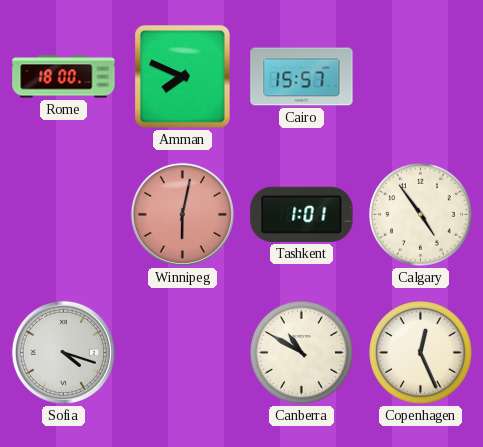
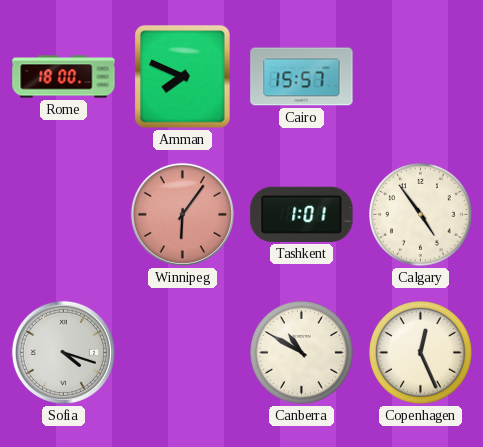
Winnipeg: 6:02 -> 6:06 (182, 214)
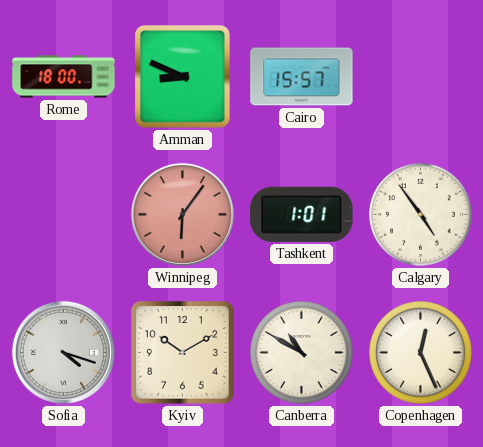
Amman: 7:49 -> 8:49 (183, 77)
Kyiv: none -> 10:10 (183, 353)
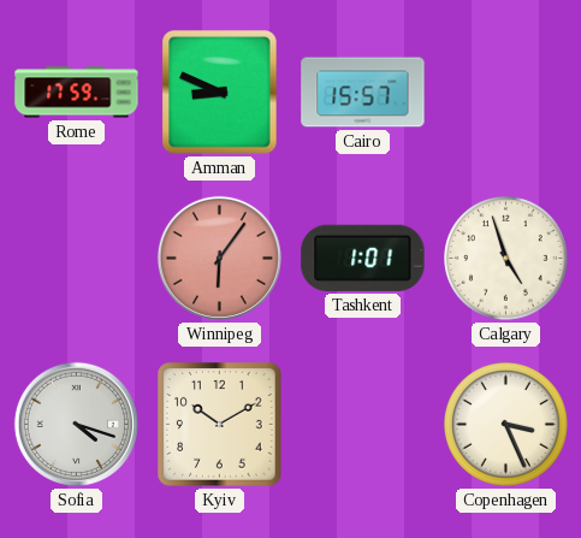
Rome: 18:00 -> 17:59 (77, 93)
Calgary: 4:54 -> 4:57 (506, 259)
Canberra: 10:50 -> none (302, 353)
Copenhagen: 12:26 -> 3:26 (506, 425)
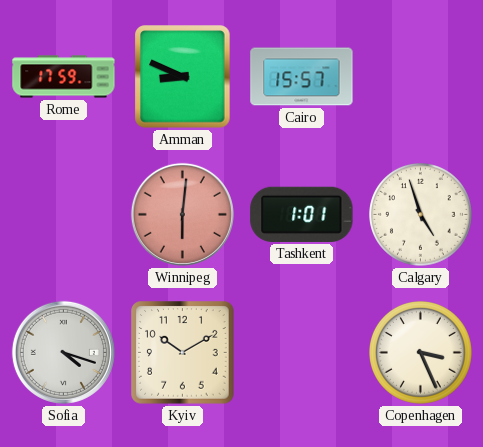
Winnipeg: 6:06 -> 6:01 (182, 214)
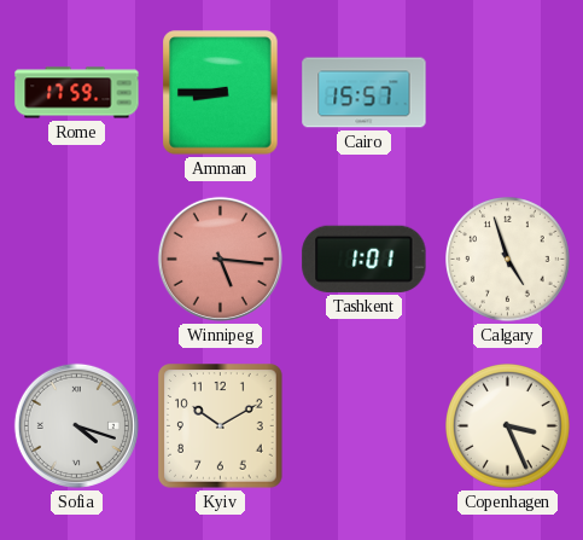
Amman: 8:49 -> 8:45 (221, 93)
Winnipeg: 6:01 -> 5:16 (220, 259)
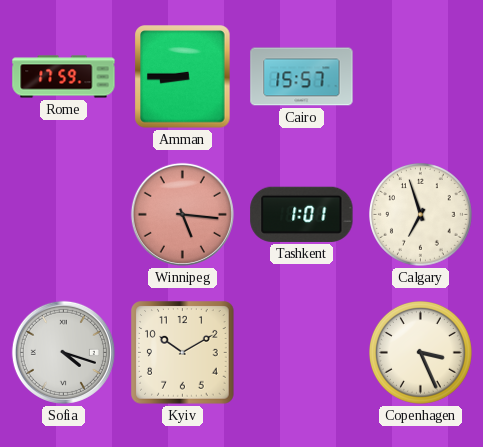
Calgary: 4:57 -> 6:57 (421, 215)
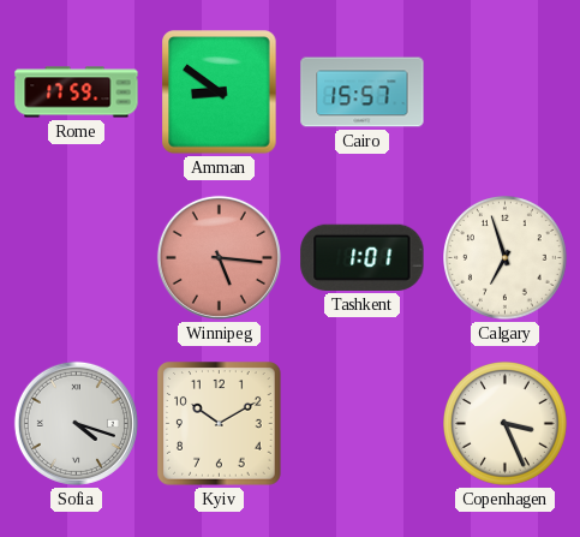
Amman: 8:45 -> 8:51 (220, 93)
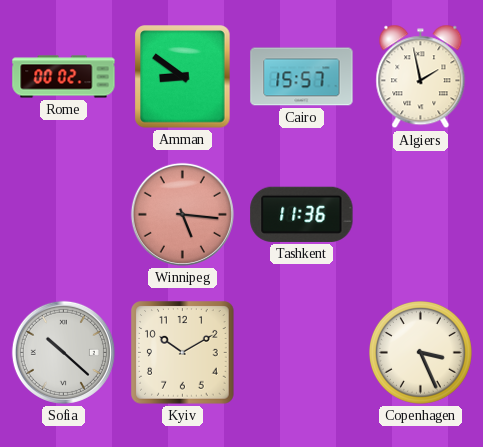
Rome: 17:59 -> 00:02 (64, 77)
Algiers: none -> 1:58 (421, 77)
Tashkent: 1:01 -> 11:36 (302, 214)
Calgary: 6:57 -> none (506, 258)
Sofia: 4:18 -> 10:22 (63, 352)
